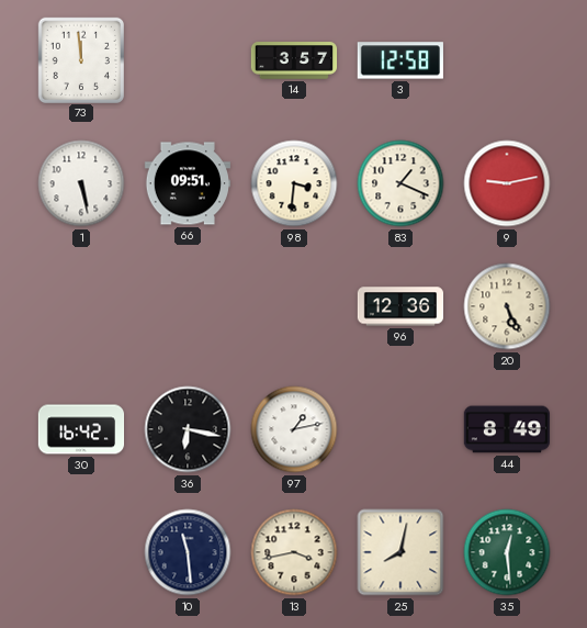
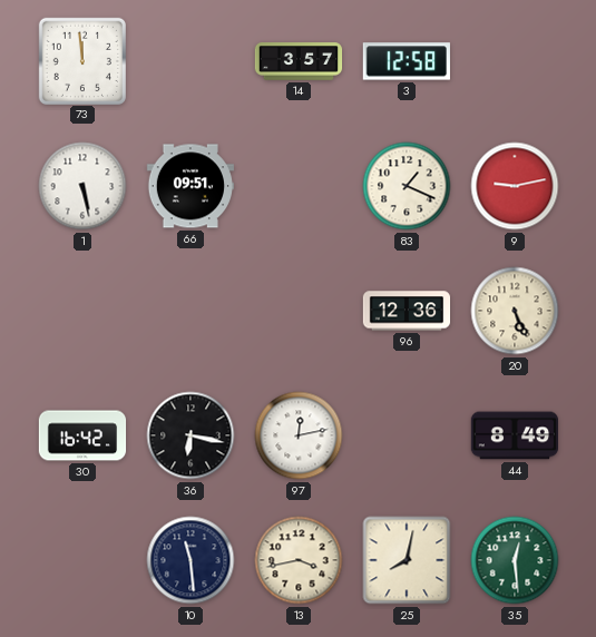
98: 3:31 -> none (294, 183)
97: 1:13 -> 12:13 (299, 435)
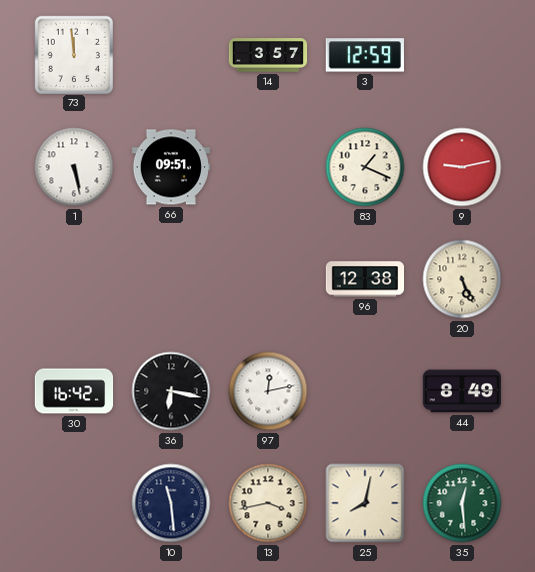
3: 12:58 -> 12:59 (365, 55)
96: 12:36 -> 12:38 (365, 279)
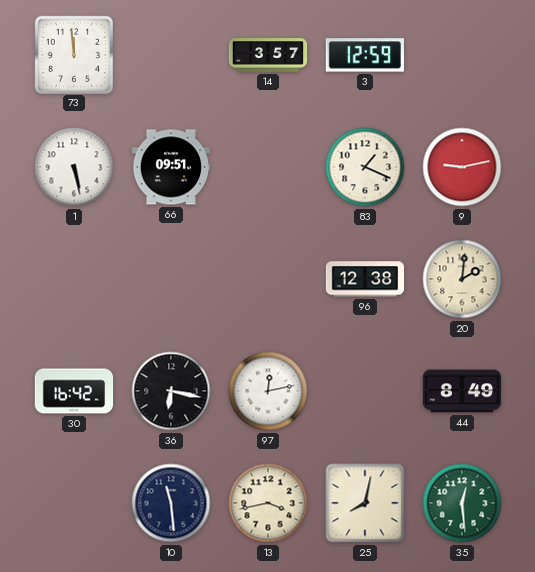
20: 5:26 -> 2:01 (462, 279)
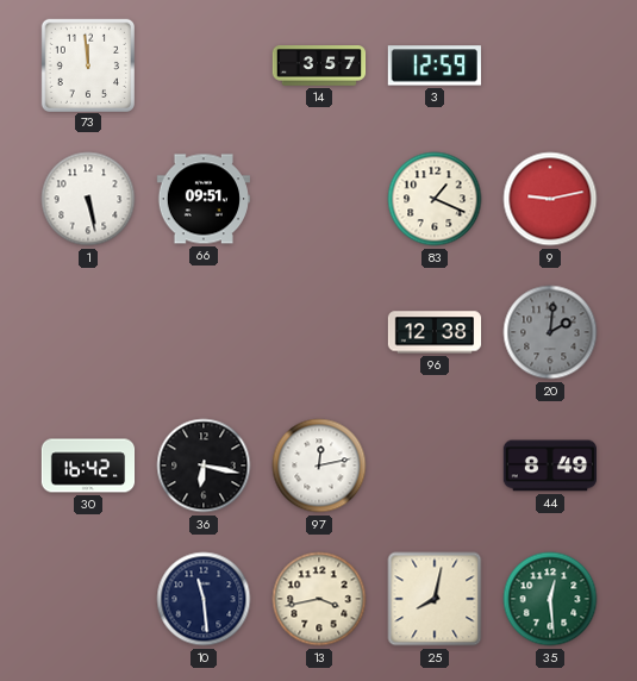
20 dial: cream -> grey (550, 332)
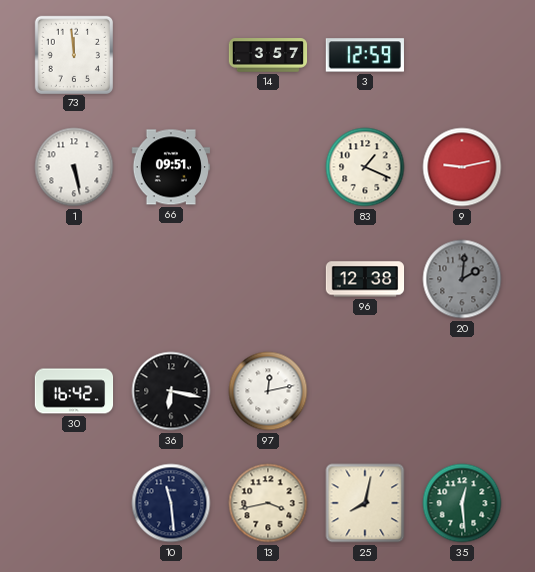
44: 8:49 -> none (549, 466)
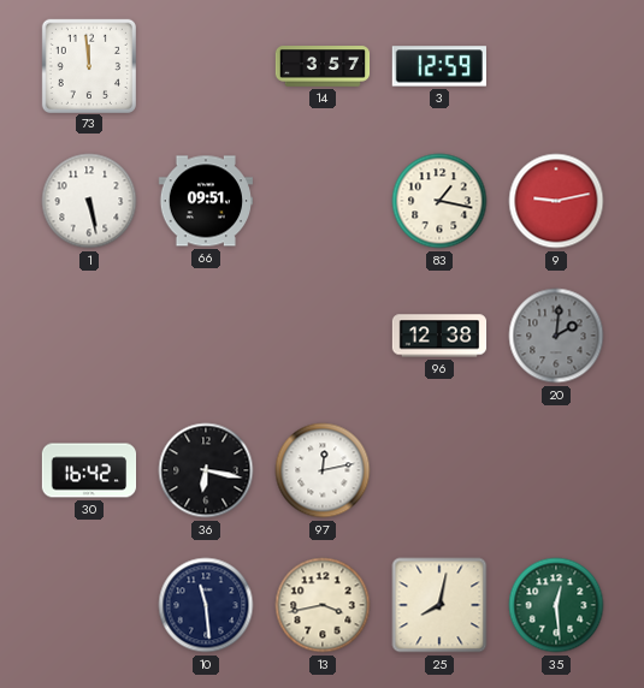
83: 1:19 -> 1:17 (439, 201)
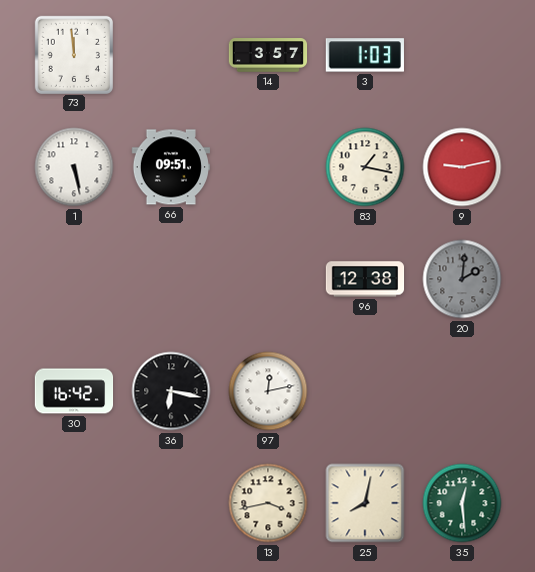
3: 12:59 -> 1:03 (365, 55)
10: 11:29 -> none (206, 605)
